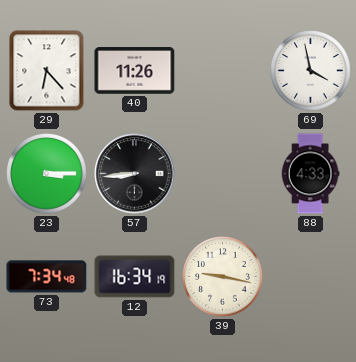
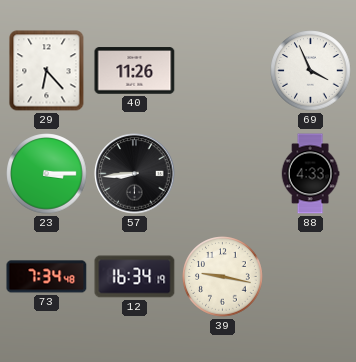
69: 3:58 -> 3:56 (311, 71)
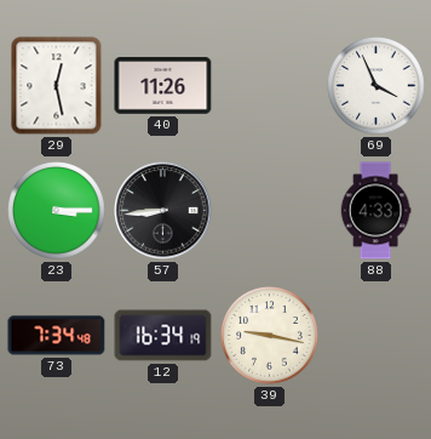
29: 6:23 -> 12:28 (57, 86)
